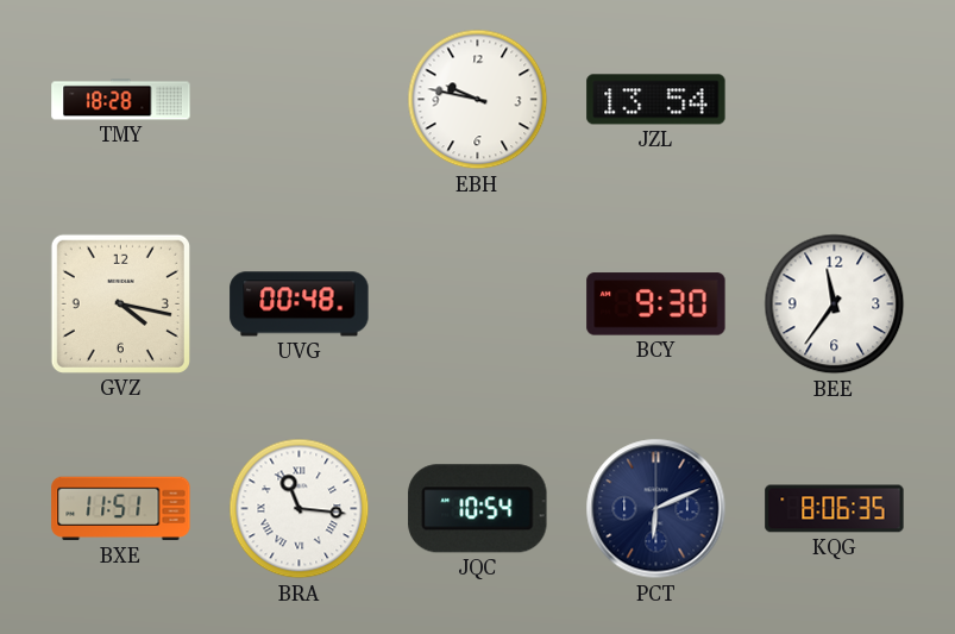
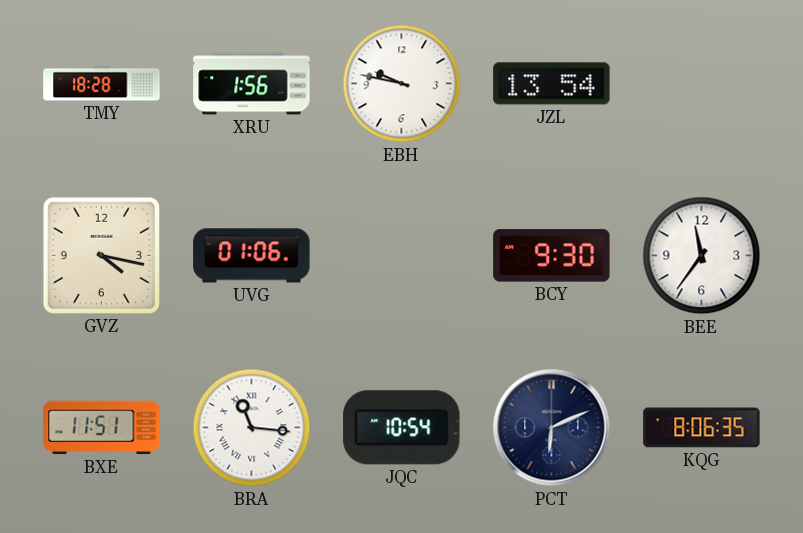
XRU: none -> 1:56 (252, 84)
UVG: 00:48 -> 01:06 (252, 256)
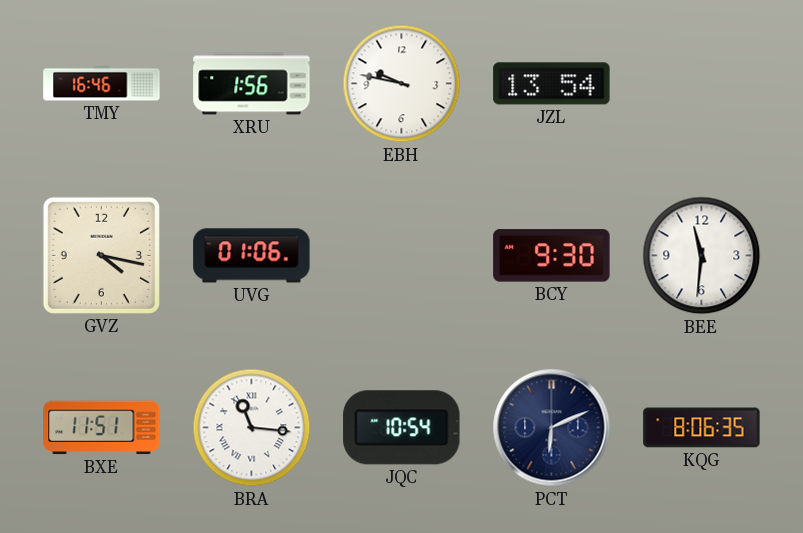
TMY: 18:28 -> 16:46 (102, 84)
BEE: 11:36 -> 11:31 (702, 256)
